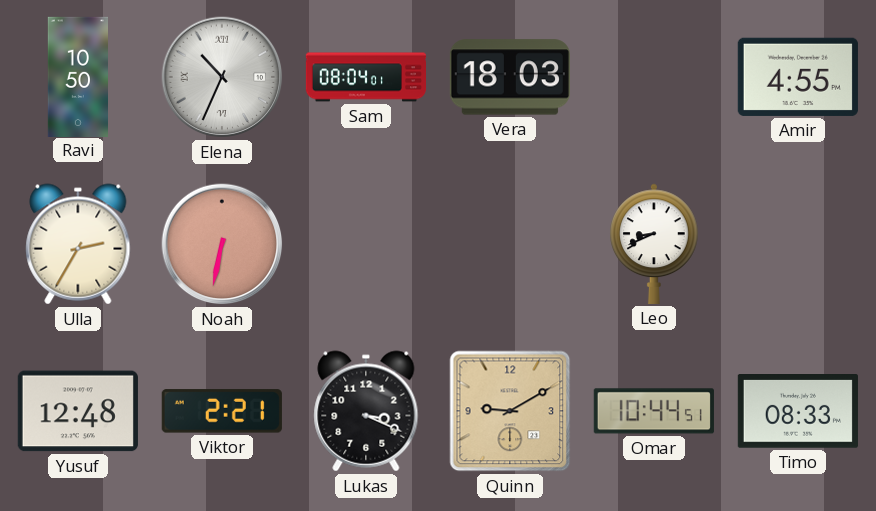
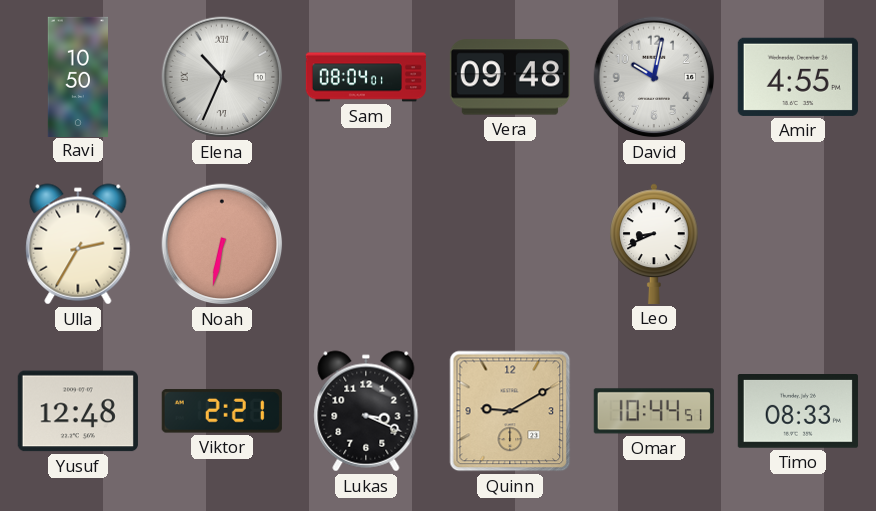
Vera: 18:03 -> 09:48 (510, 77)
David: none -> 10:02 (654, 77)
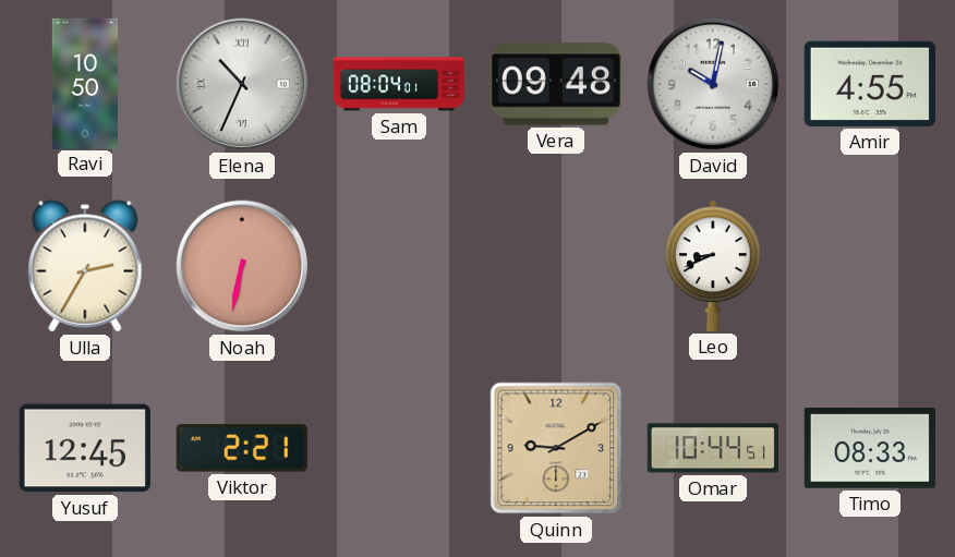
Yusuf: 12:48 -> 12:45 (85, 448)
Lukas: 3:19 -> none (366, 411)
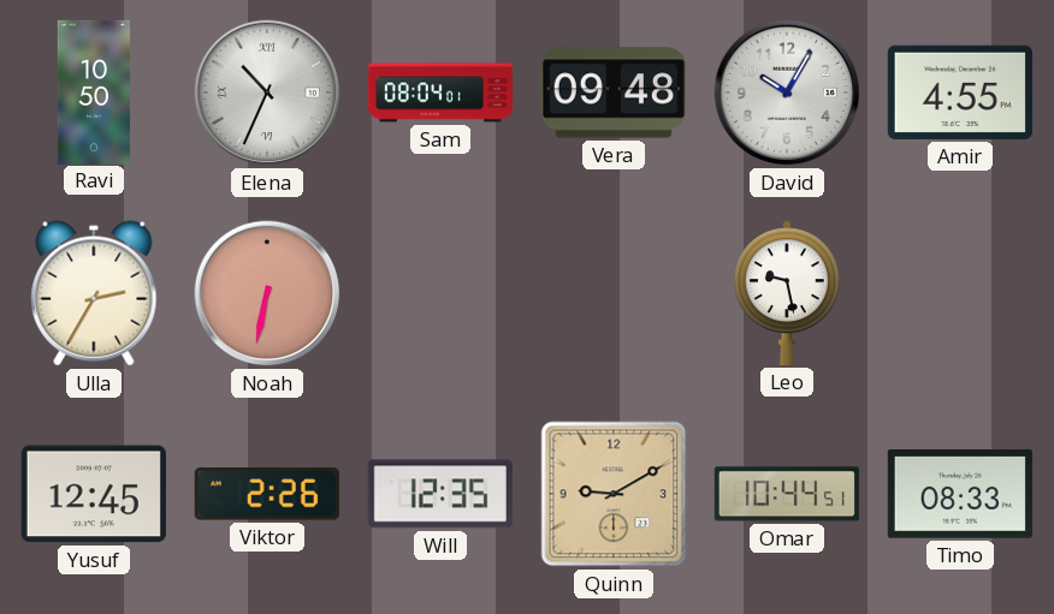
David: 10:02 -> 10:05 (787, 93)
Leo: 8:41 -> 9:28 (787, 293)
Viktor: 2:21 -> 2:26 (267, 494)
Will: none -> 12:35 (440, 494)
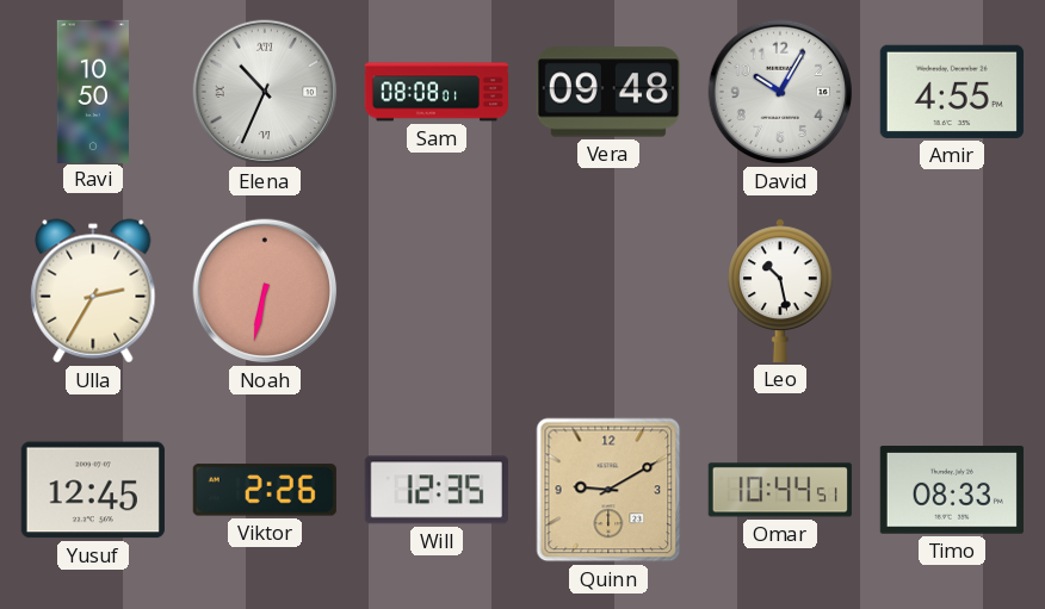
Sam: 08:04 -> 08:08 (437, 92)
Leo: 9:28 -> 10:28 (780, 291)
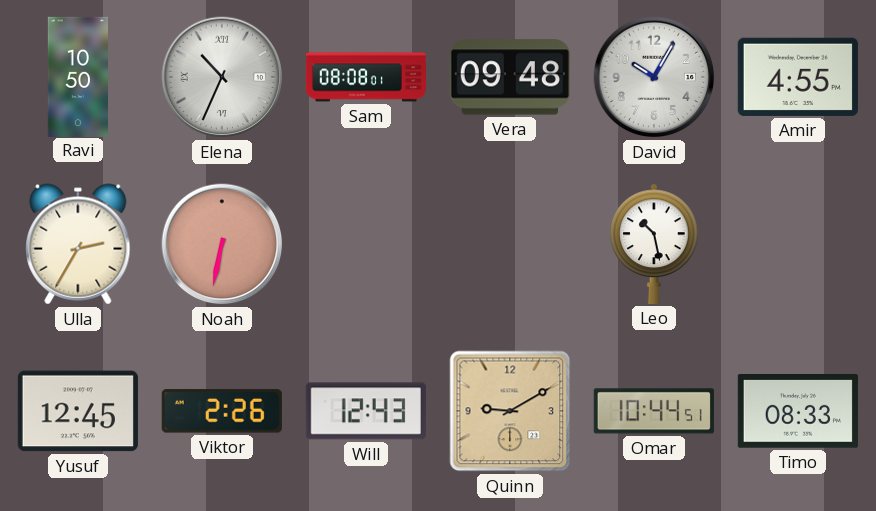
Will: 12:35 -> 12:43 (366, 411)
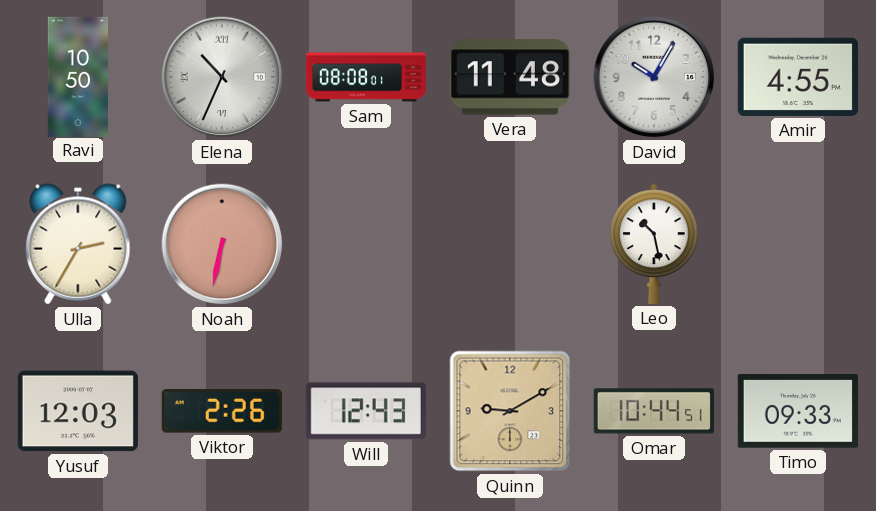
Vera: 09:48 -> 11:48 (510, 77)
Yusuf: 12:45 -> 12:03 (78, 411)
Timo: 08:33 -> 09:33 (798, 412)
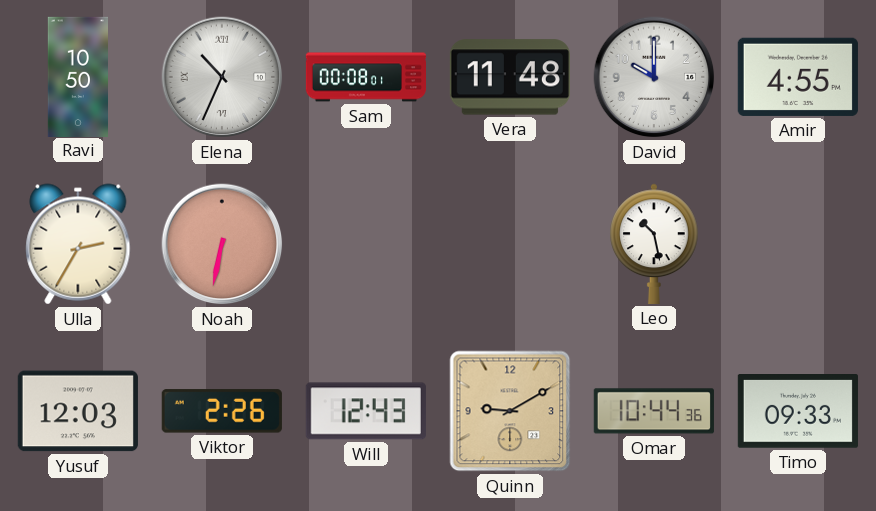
Sam: 08:08 -> 00:08 (366, 77)
David: 10:05 -> 10:00 (654, 77)
Omar: 10:44:51 -> 10:44:36 (654, 411)
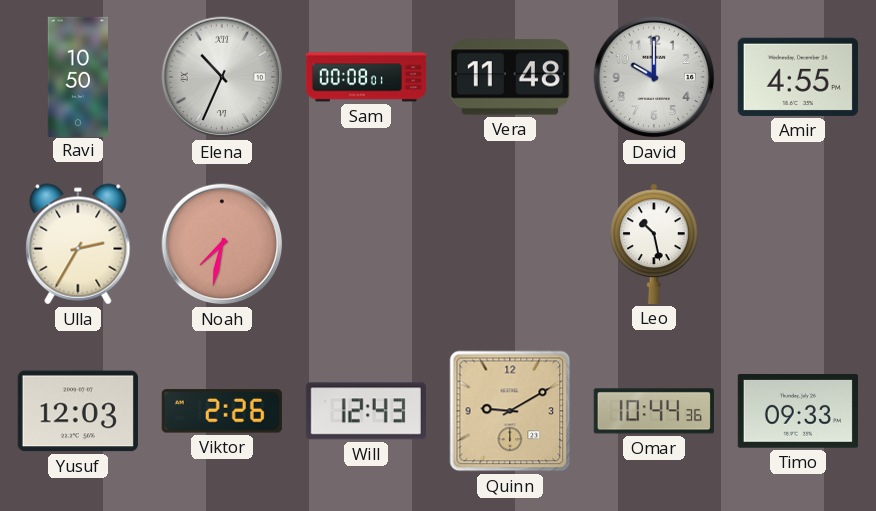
Noah: 6:32 -> 7:32 (222, 244)
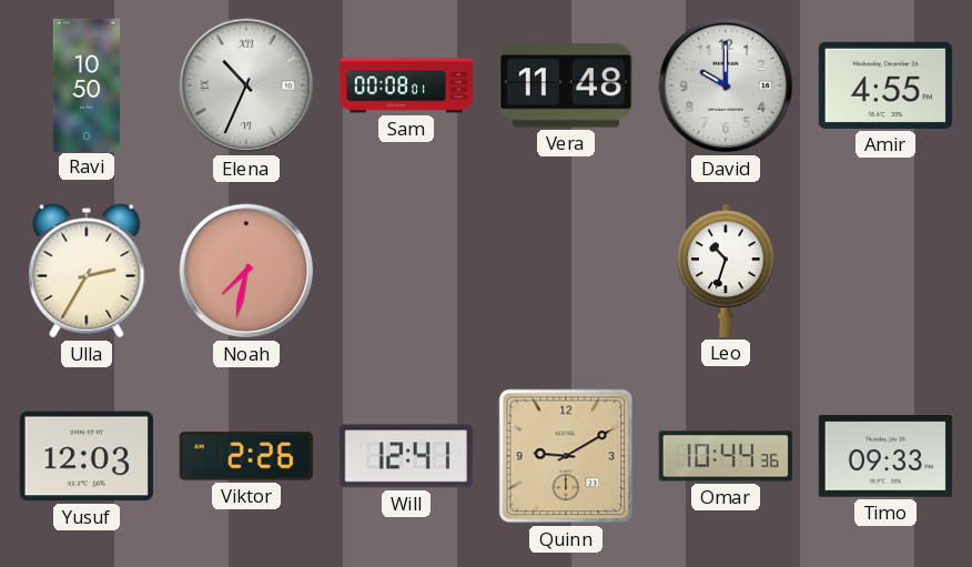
Leo: 10:28 -> 10:33 (726, 271)
Will: 12:43 -> 12:41 (406, 456)
